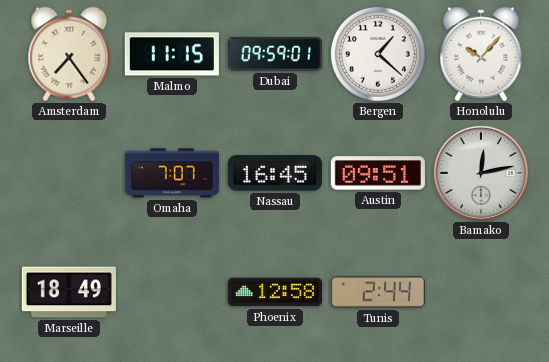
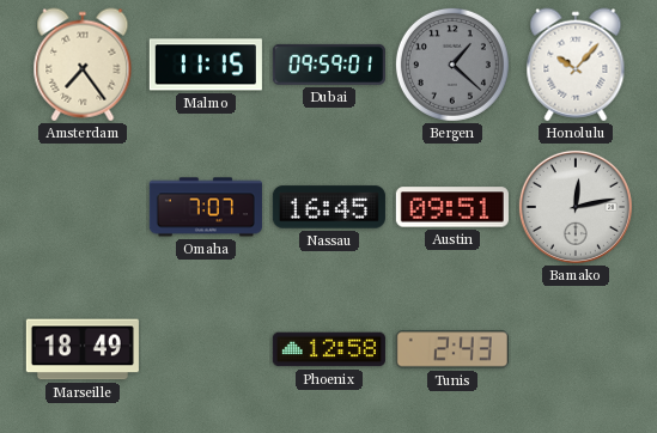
Bergen dial: white -> grey (452, 65)
Tunis: 2:44 -> 2:43 (452, 349)
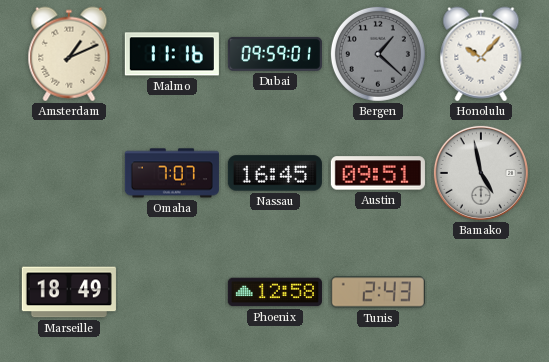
Amsterdam: 7:24 -> 1:11 (69, 54)
Malmo: 11:15 -> 11:16 (172, 54)
Bamako: 12:13 -> 4:58 (481, 173)
